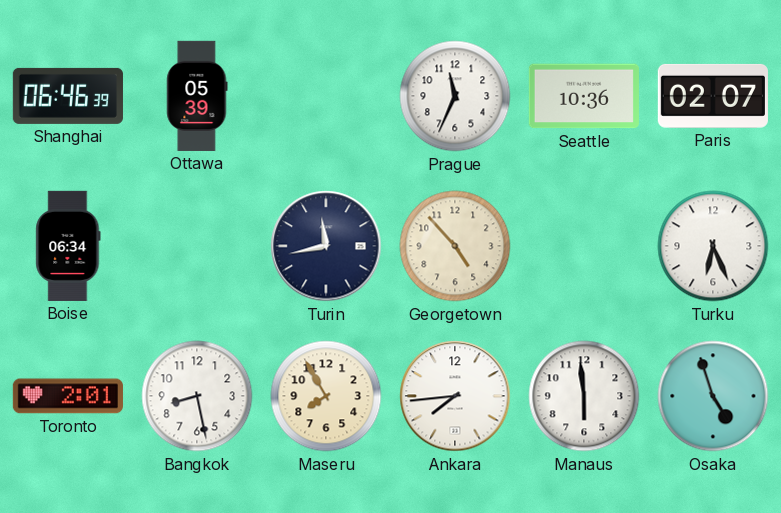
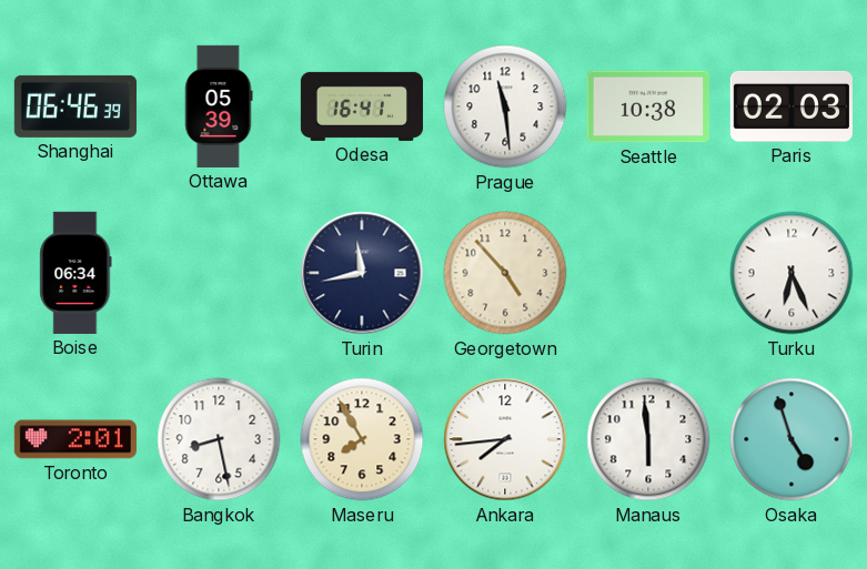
Odesa: none -> 16:41 (362, 106)
Prague: 11:34 -> 11:29 (505, 106)
Seattle: 10:36 -> 10:38 (648, 106)
Paris: 02:07 -> 02:03 (792, 106)
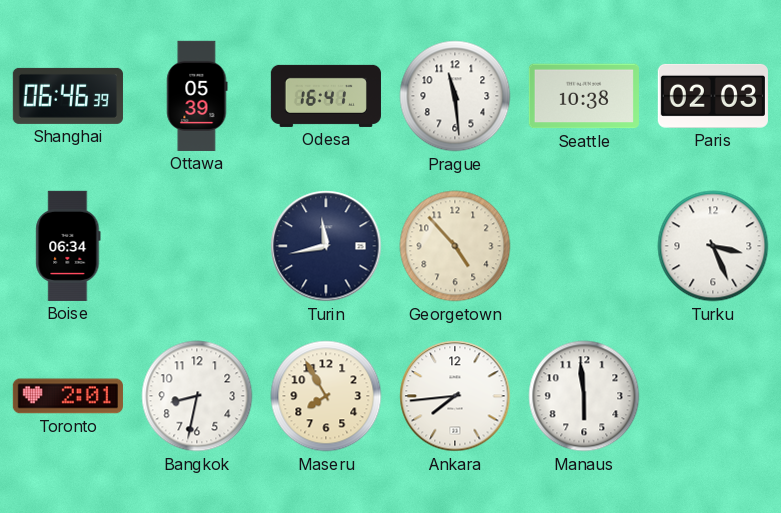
Turku: 6:26 -> 3:26 (713, 246)
Bangkok: 8:28 -> 8:32 (197, 396)
Osaka: 4:57 -> none (792, 439)
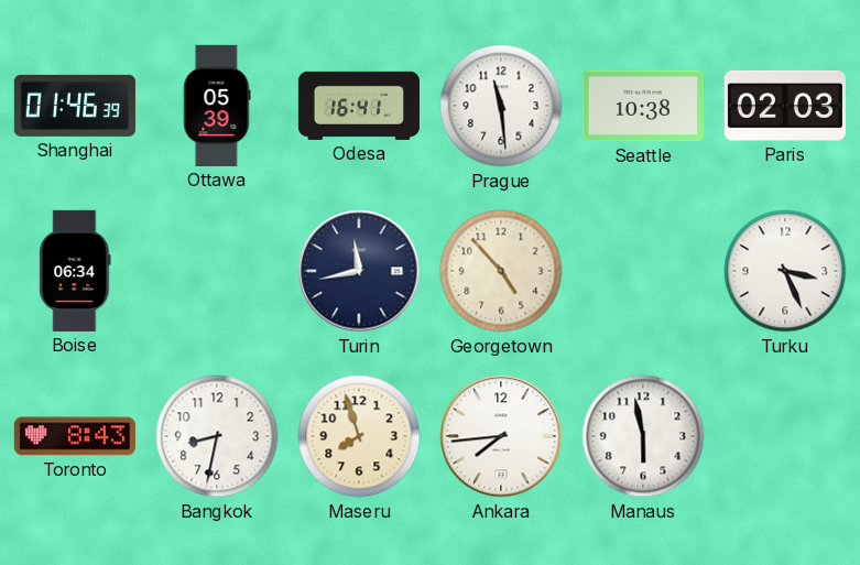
Shanghai: 06:46 -> 01:46 (75, 106)
Toronto: 2:01 -> 8:43 (75, 436)
Maseru: 7:55 -> 7:57 (359, 436)
Manaus: 5:59 -> 5:58 (643, 436)
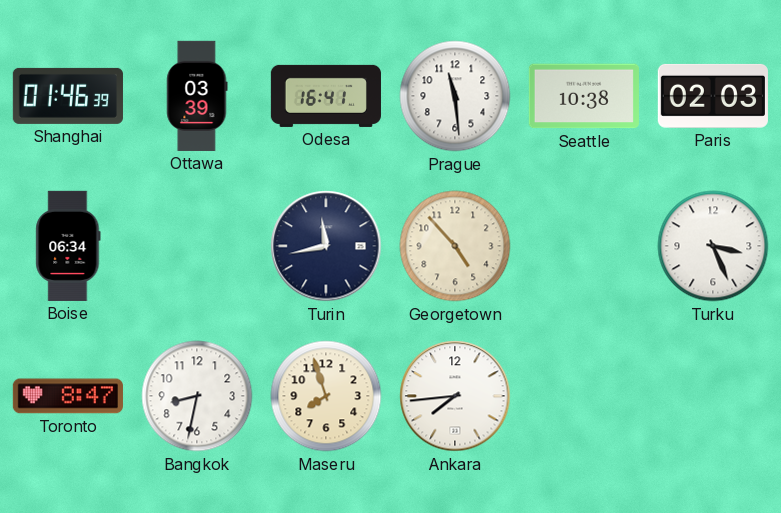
Ottawa: 05:39 -> 03:39 (197, 96)
Toronto: 8:43 -> 8:47 (68, 396)
Manaus: 5:58 -> none (643, 436)
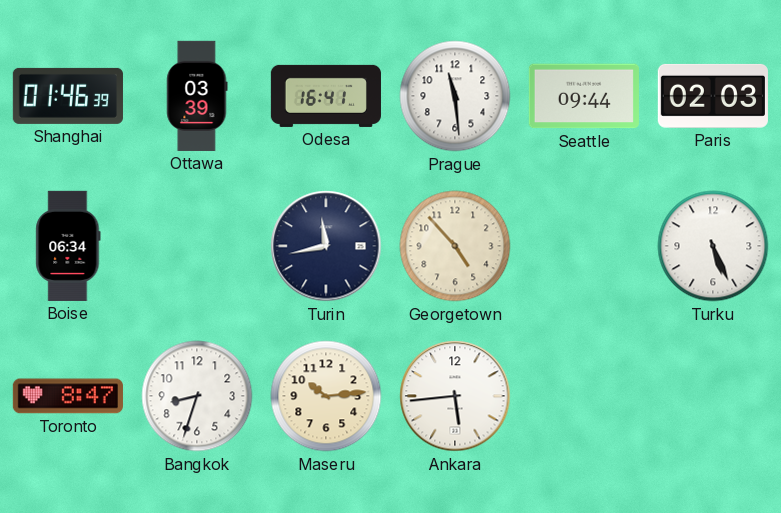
Seattle: 10:38 -> 09:44 (584, 96)
Turku: 3:26 -> 5:26 (713, 246)
Bangkok: 8:32 -> 8:33 (197, 396)
Maseru: 7:57 -> 10:14 (326, 396)
Ankara: 7:44 -> 5:44 (455, 396)
